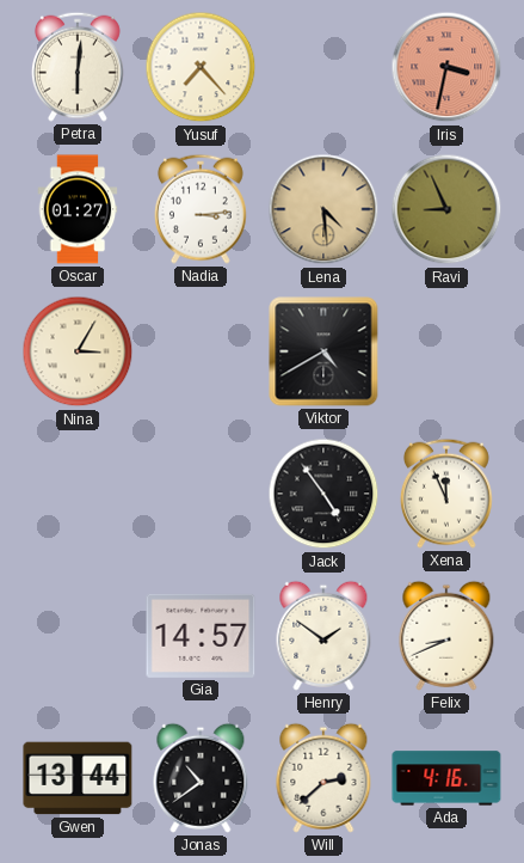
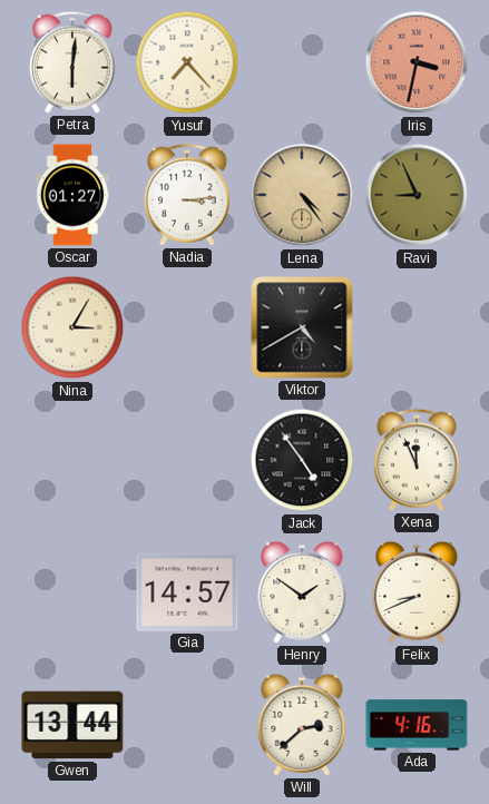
Lena: 4:29 -> 4:24 (302, 195)
Jonas: 10:39 -> none (201, 778)
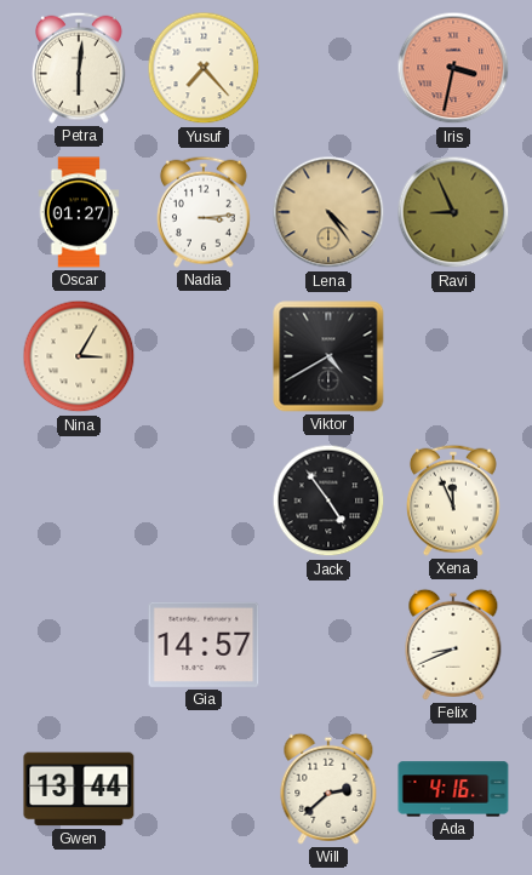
Henry: 1:51 -> none (302, 592)
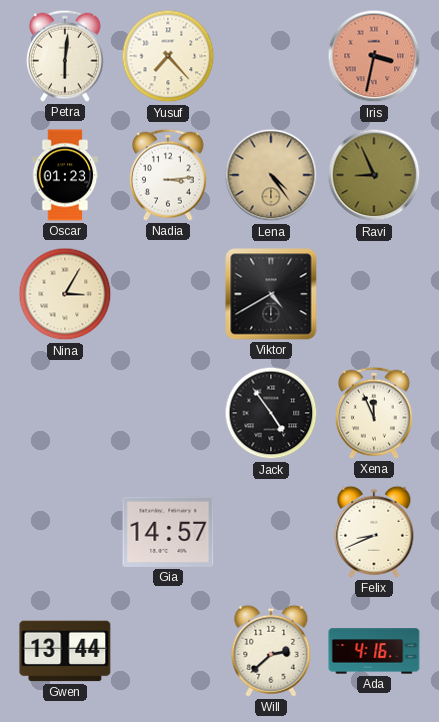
Oscar: 01:27 -> 01:23 (65, 175)
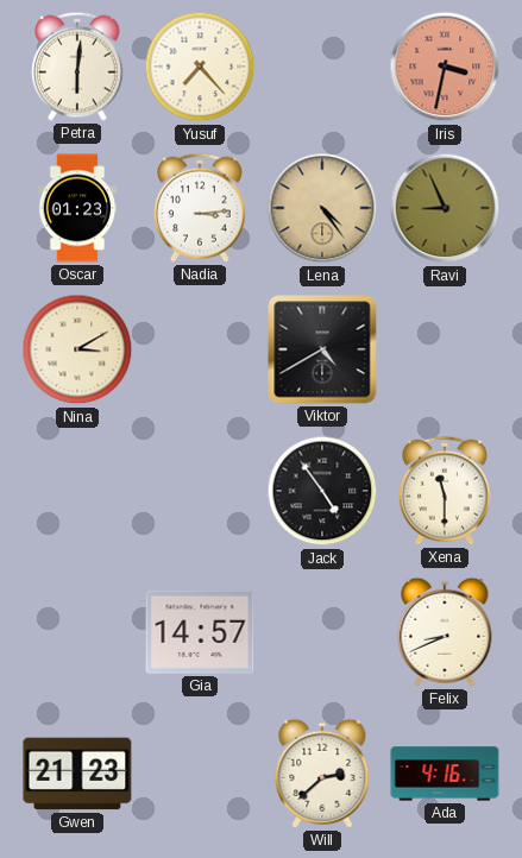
Nina: 3:05 -> 3:10 (77, 349)
Xena: 11:56 -> 11:30 (446, 491)
Gwen: 13:44 -> 21:23 (77, 774)
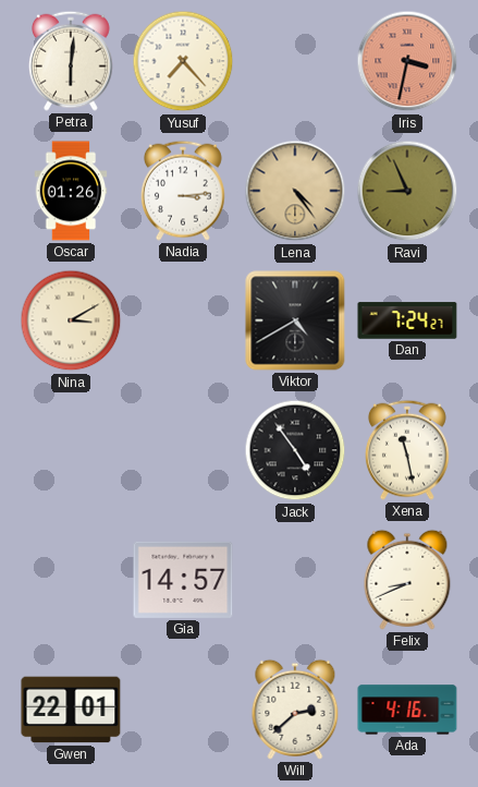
Oscar: 01:23 -> 01:26 (71, 191)
Dan: none -> 7:24 (407, 320)
Xena: 11:30 -> 11:28 (408, 450)
Gwen: 21:23 -> 22:01 (71, 710)
